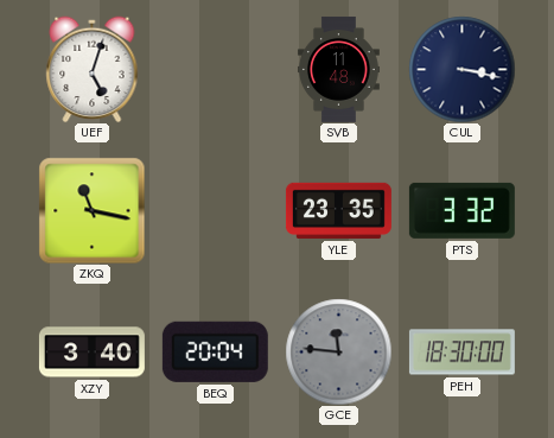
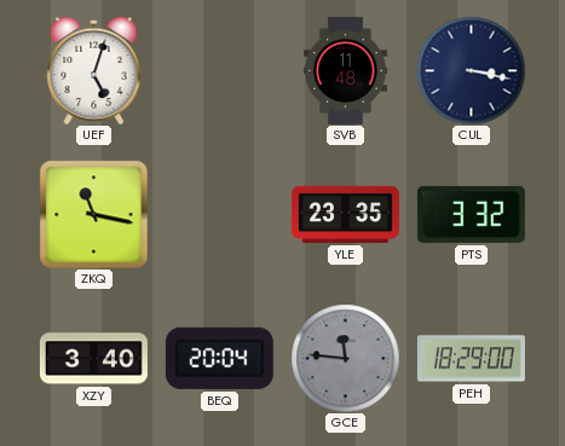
PEH: 18:30 -> 18:29 (471, 359)
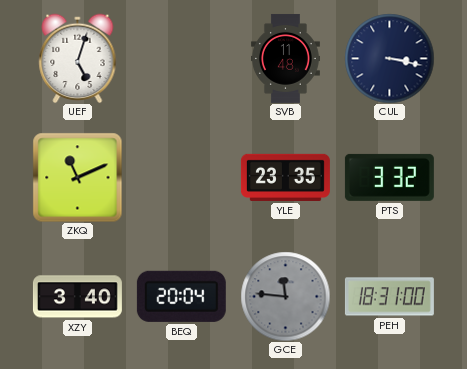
ZKQ: 11:17 -> 11:11 (77, 177)
PEH: 18:29 -> 18:31 (389, 297)
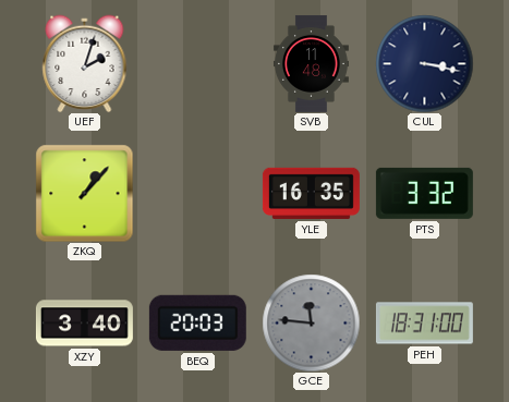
UEF: 5:03 -> 2:03 (85, 63)
ZKQ: 11:11 -> 1:07 (84, 193)
YLE: 23:35 -> 16:35 (311, 193)
BEQ: 20:04 -> 20:03 (197, 322)
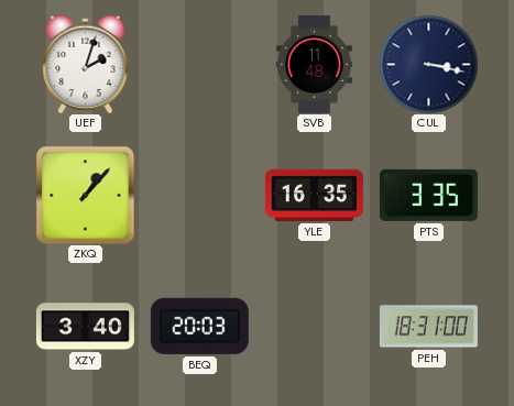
PTS: 3:32 -> 3:35 (428, 195)
GCE: 11:46 -> none (311, 322)
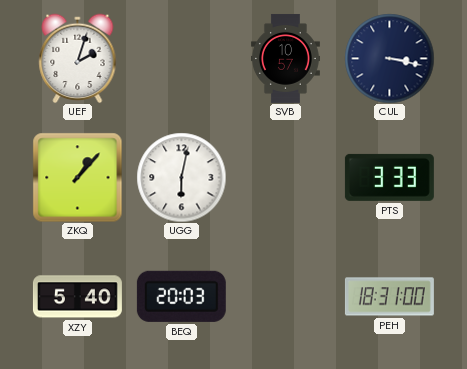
SVB: 11:48 -> 10:57 (285, 58)
UGG: none -> 6:02 (181, 177)
YLE: 16:35 -> none (314, 195)
PTS: 3:35 -> 3:33 (389, 177)
XZY: 3:40 -> 5:40 (77, 297)
